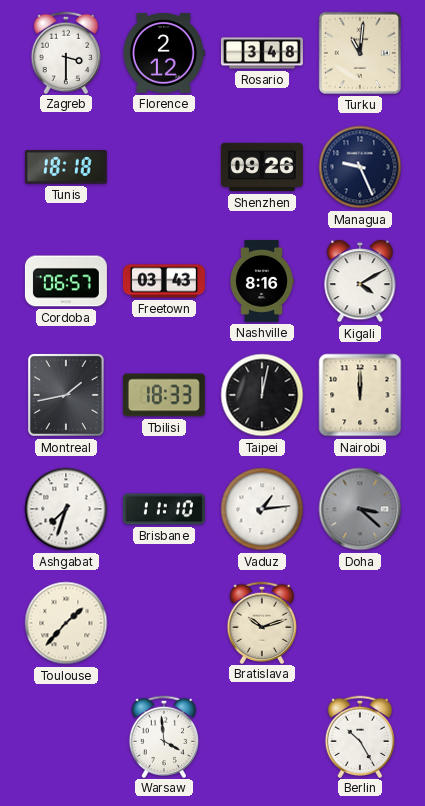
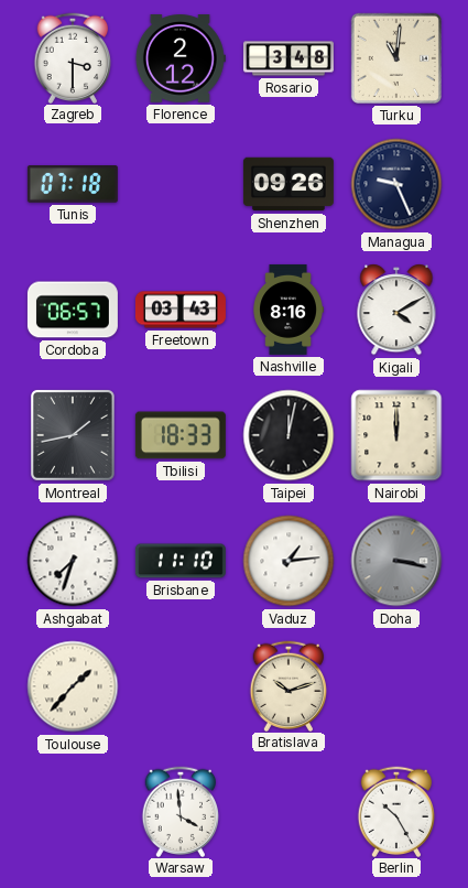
Tunis: 18:18 -> 07:18 (73, 185)
Doha: 3:22 -> 3:17 (396, 561)
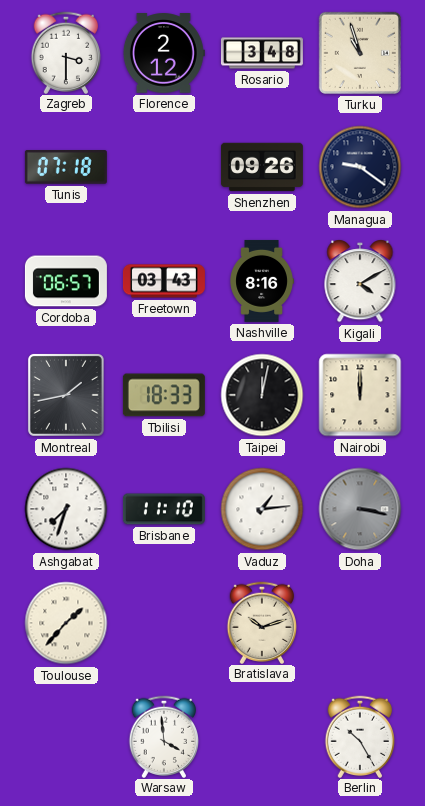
Turku: 11:01 -> 10:57 (360, 53)
Managua: 9:26 -> 9:21 (360, 167)
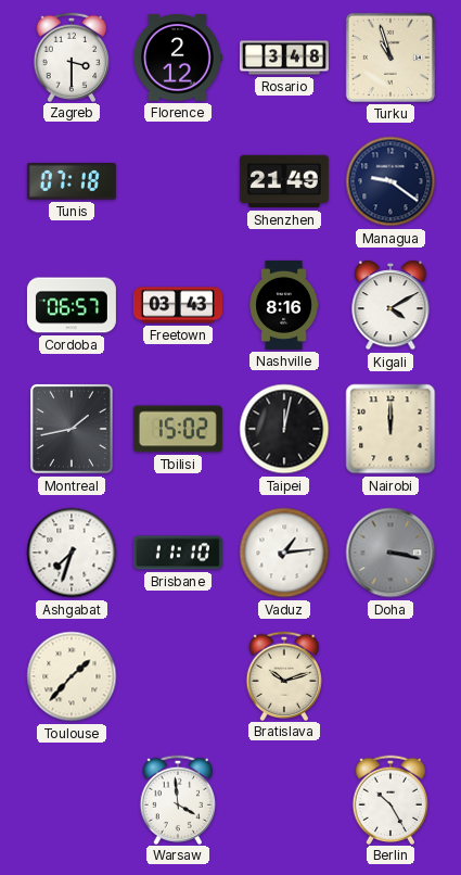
Shenzhen: 09:26 -> 21:49 (284, 181)
Tbilisi: 18:33 -> 15:02 (178, 429)
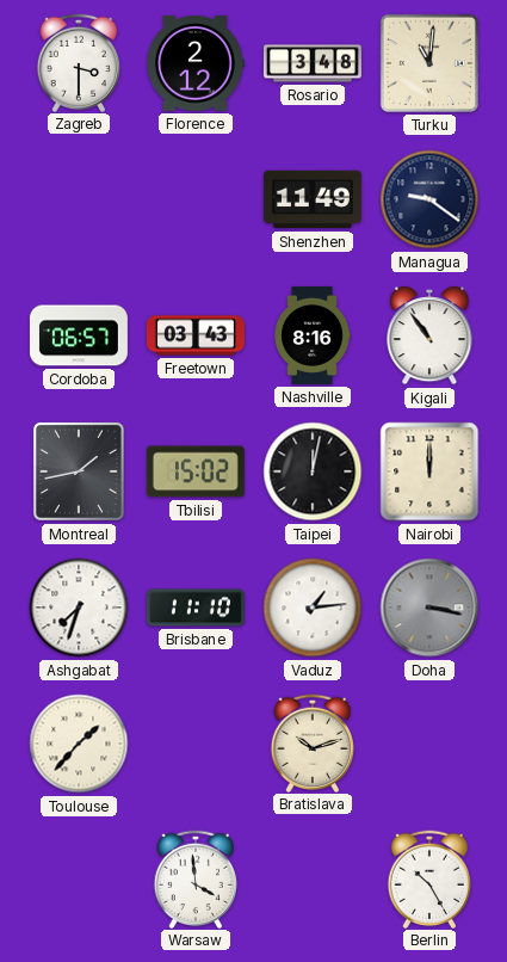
Turku: 10:57 -> 11:01 (429, 63)
Tunis: 07:18 -> none (72, 182)
Shenzhen: 21:49 -> 11:49 (313, 199)
Kigali: 4:10 -> 10:54 (429, 335)
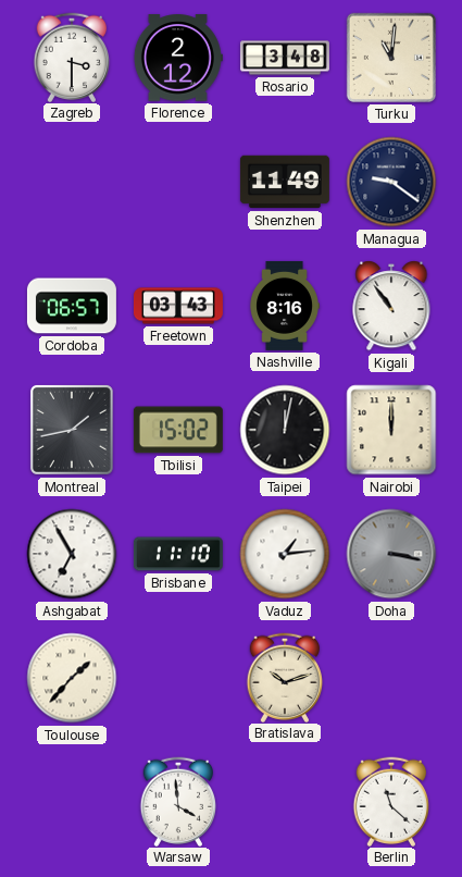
Ashgabat: 7:33 -> 6:55 (72, 554)
Berlin: 10:25 -> 11:22 (391, 801)
